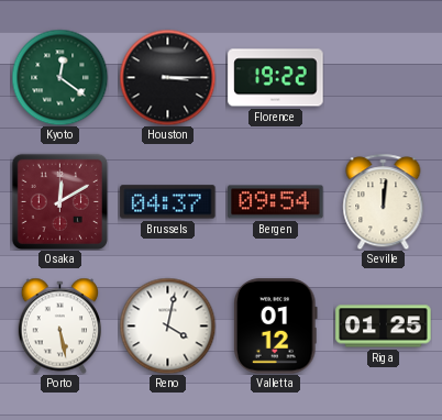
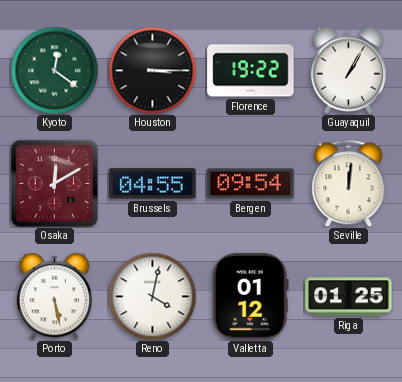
Guayaquil: none -> 1:05 (348, 70)
Brussels: 04:37 -> 04:55 (153, 184)
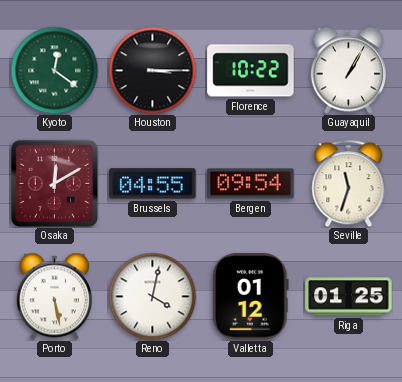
Florence: 19:22 -> 10:22 (251, 71)
Seville: 12:01 -> 11:33 (349, 183)
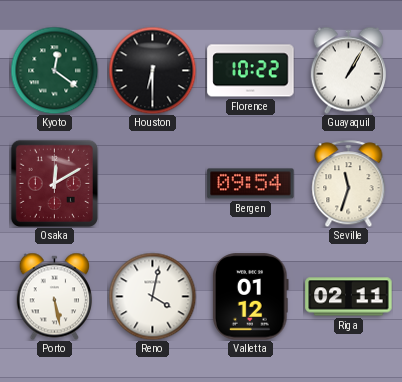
Houston: 3:15 -> 6:30 (152, 70)
Brussels: 04:55 -> none (153, 184)
Riga: 01:25 -> 02:11 (349, 297)
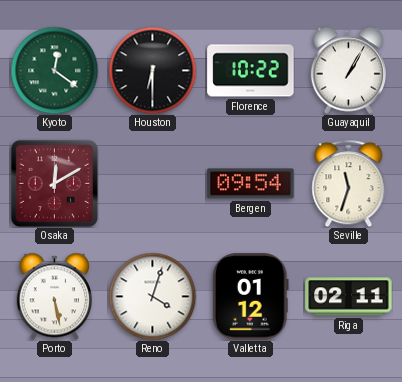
Reno: 4:02 -> 4:03 (152, 296)
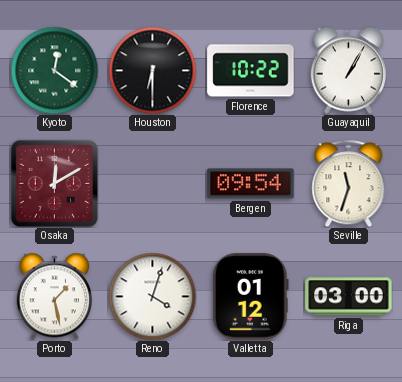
Porto: 5:28 -> 1:28 (54, 296)
Riga: 02:11 -> 03:00 (349, 297)
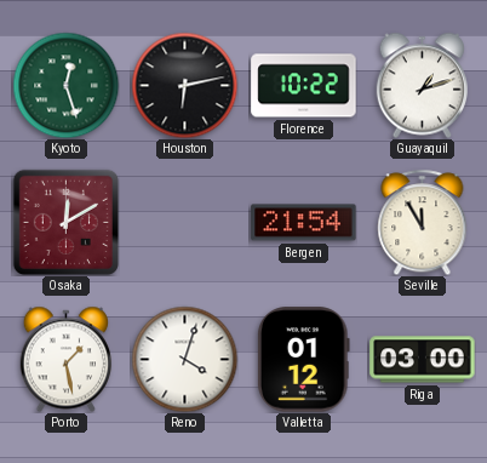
Kyoto: 12:21 -> 12:27 (65, 85)
Houston: 6:30 -> 6:13 (184, 85)
Guayaquil: 1:05 -> 1:12 (422, 85)
Bergen: 09:54 -> 21:54 (304, 223)
Seville: 11:33 -> 11:55 (423, 222)
